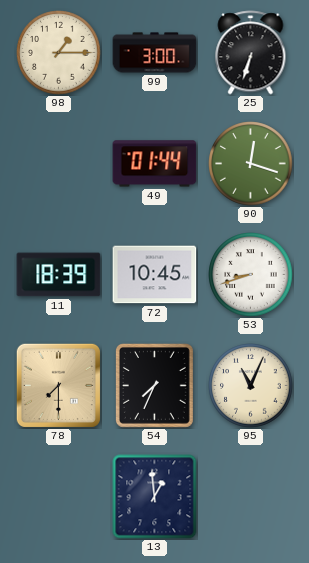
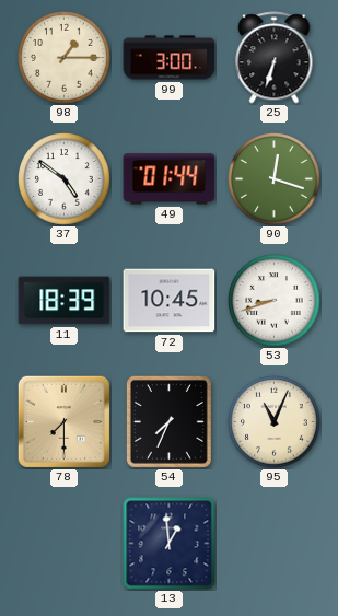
37: none -> 4:51 (65, 179)
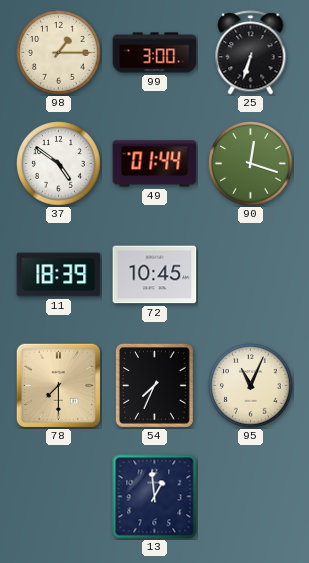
53: 8:42 -> none (275, 301)
